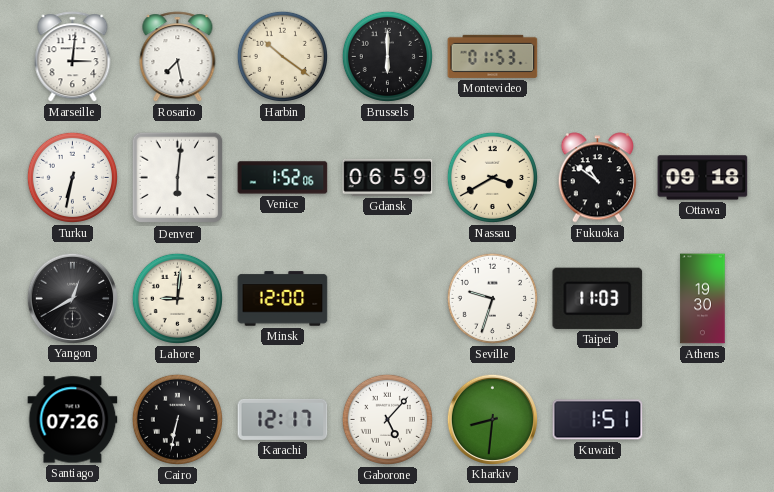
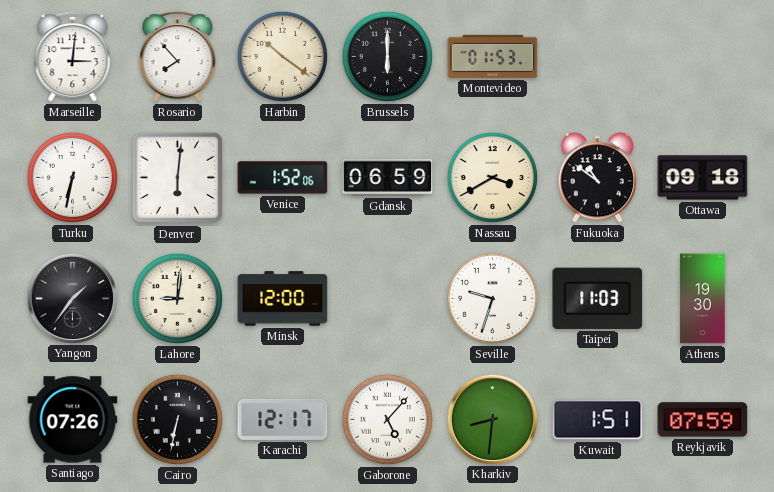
Rosario: 7:28 -> 7:53 (178, 57)
Yangon: 12:40 -> 1:36 (72, 298)
Reykjavik: none -> 07:59 (703, 420)
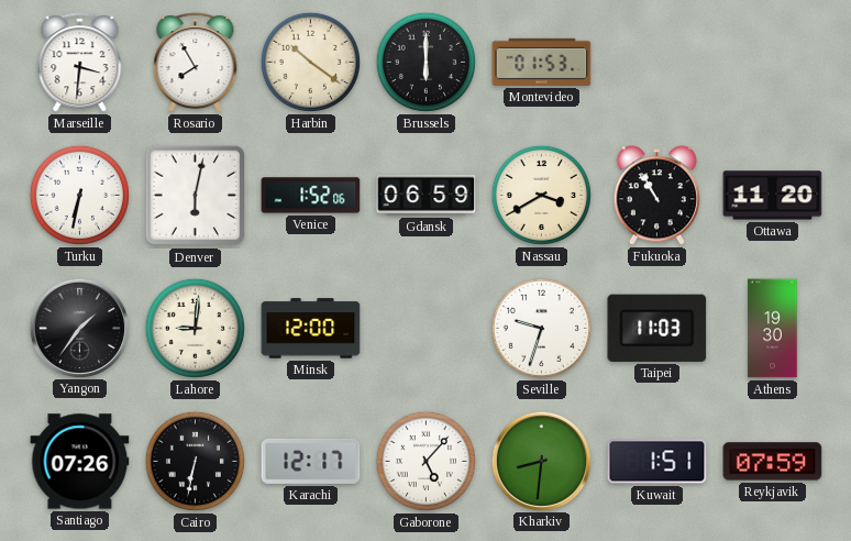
Marseille: 3:01 -> 3:31 (80, 63)
Rosario: 7:53 -> 7:55 (196, 63)
Denver: 6:01 -> 6:02 (196, 196)
Fukuoka: 10:51 -> 10:55 (656, 196)
Ottawa: 09:18 -> 11:20 (773, 196)
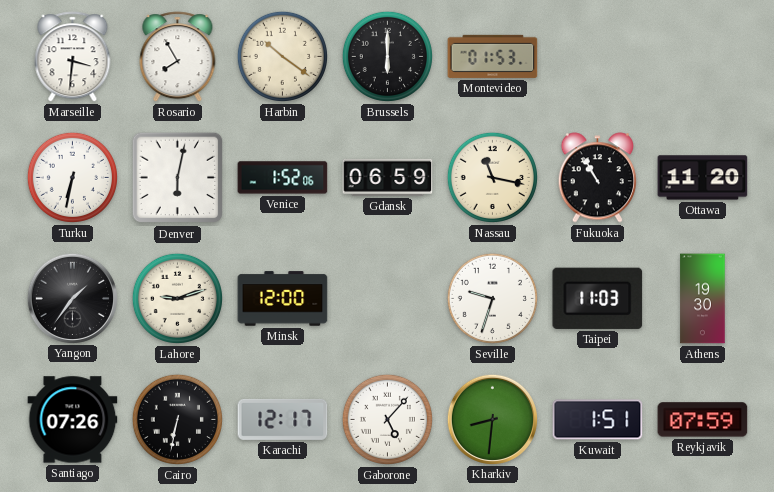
Nassau: 3:40 -> 11:17 (492, 177)
Lahore: 9:01 -> 9:12 (177, 298)
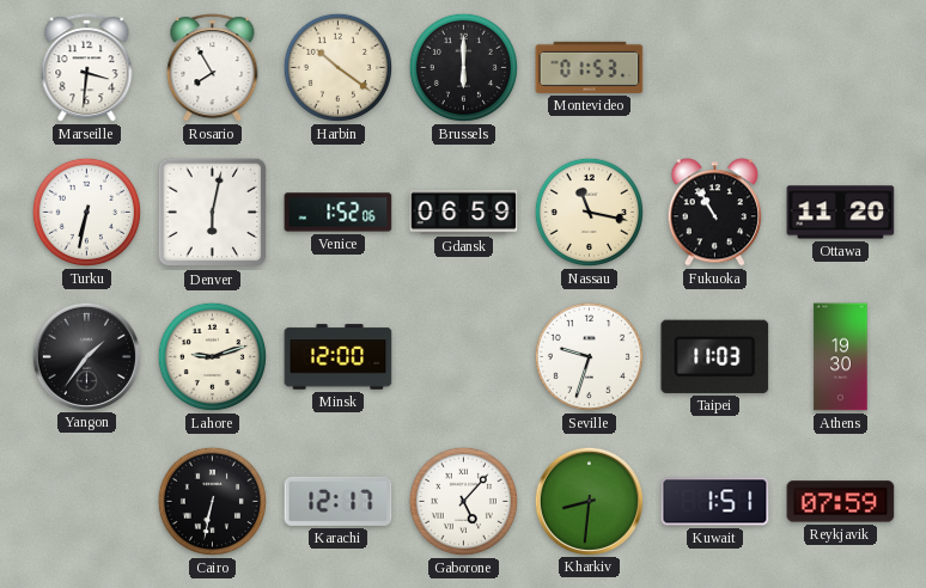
Santiago: 07:26 -> none (73, 420)
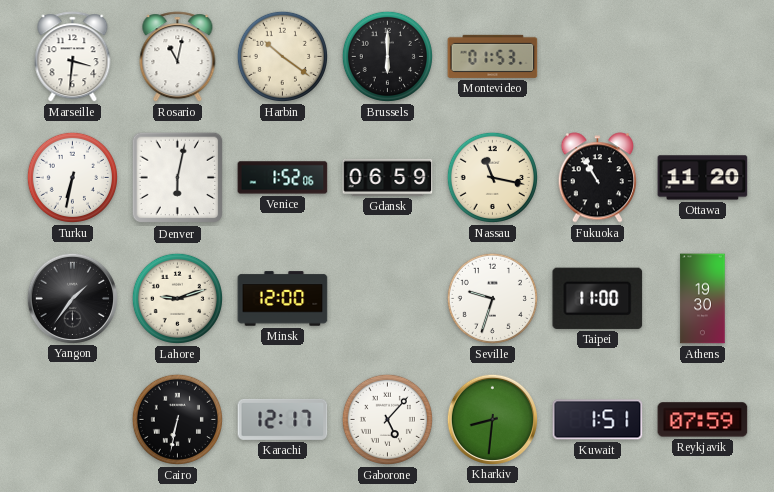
Rosario: 7:55 -> 11:02 (178, 57)
Taipei: 11:03 -> 11:00 (598, 298)
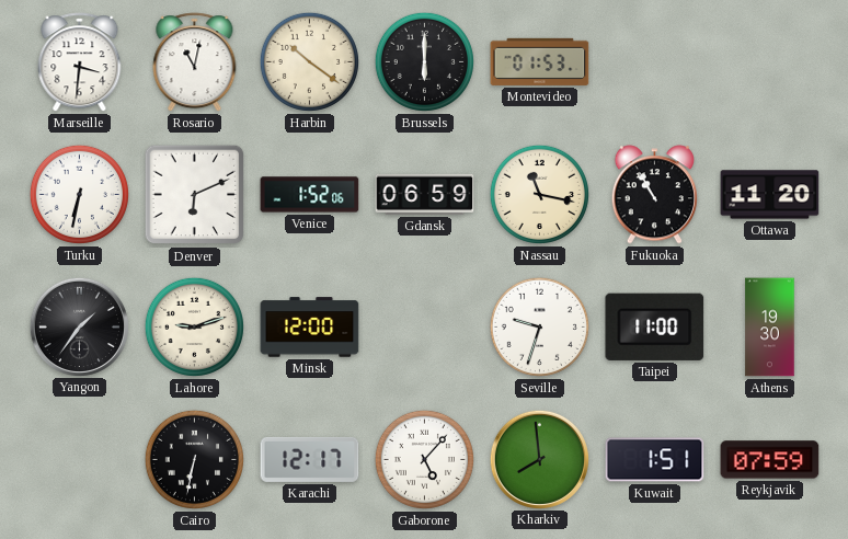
Denver: 6:02 -> 6:11 (195, 195)
Kharkiv: 8:31 -> 7:59 (539, 459)
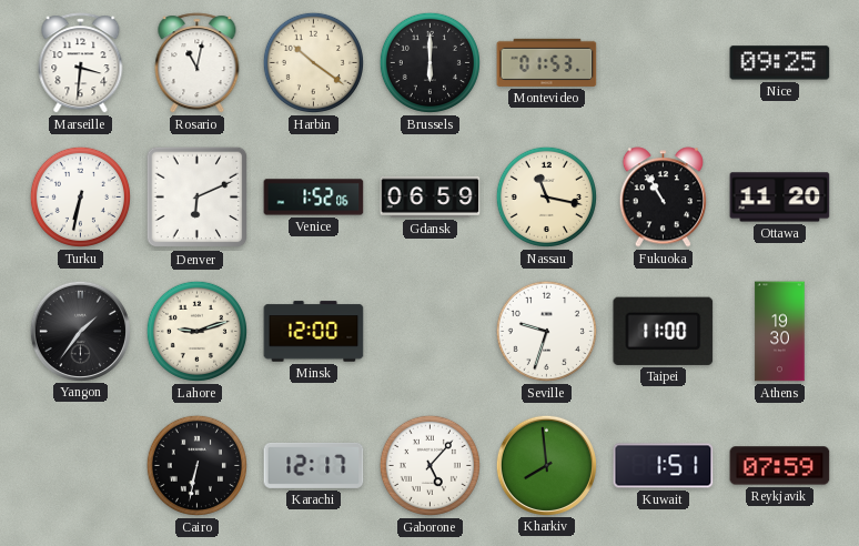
Nice: none -> 09:25 (780, 63)
